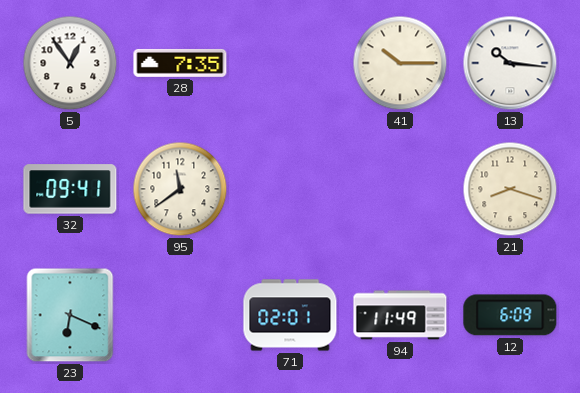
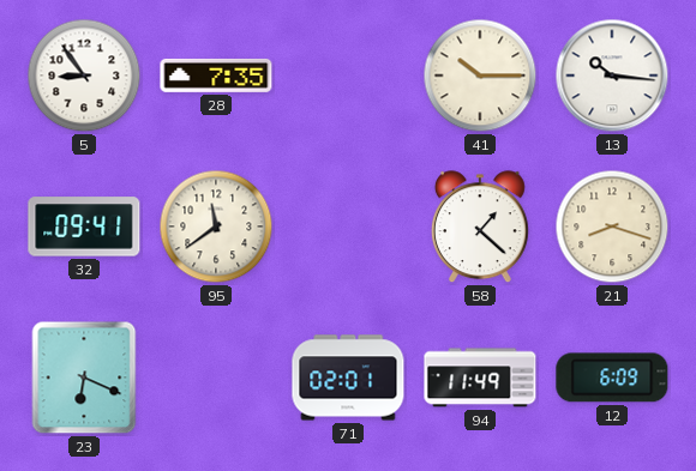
5: 12:54 -> 8:54 (84, 76)
58: none -> 1:22 (480, 228)
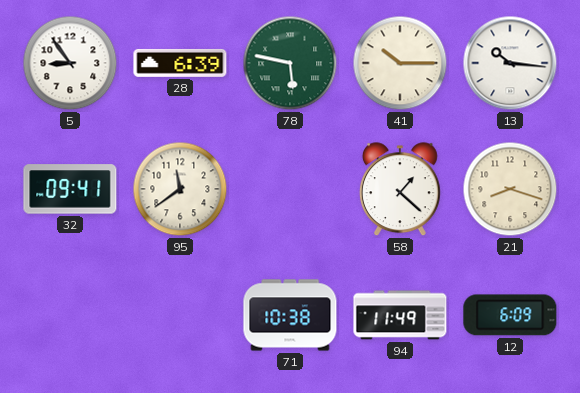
28: 7:35 -> 6:39 (180, 63)
78: none -> 5:47 (290, 63)
23: 6:19 -> none (84, 378)
71: 02:01 -> 10:38 (290, 315)
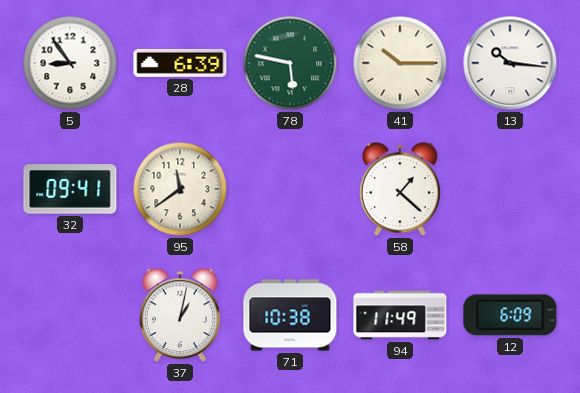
21: 8:18 -> none (510, 189)
37: none -> 1:02 (180, 316)
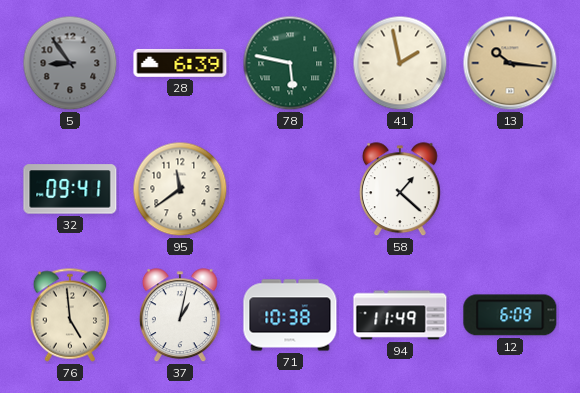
5 dial: white -> grey (70, 63)
41: 10:15 -> 1:58 (400, 63)
13 dial: white -> champagne (510, 63)
76: none -> 4:59 (70, 315)
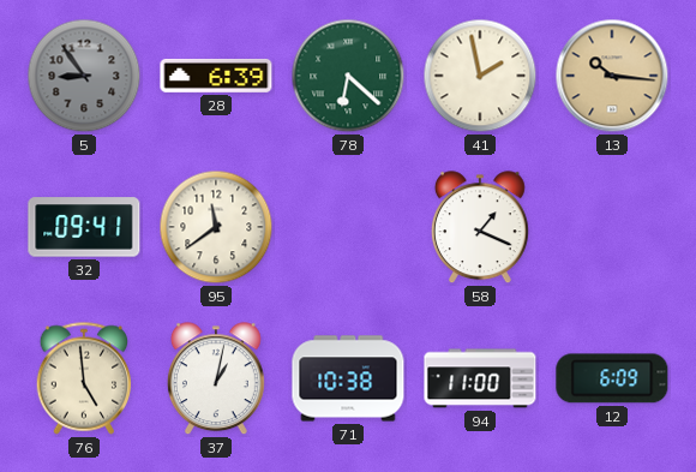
78: 5:47 -> 6:22 (348, 76)
58: 1:22 -> 1:19 (480, 228)
94: 11:49 -> 11:00 (480, 378)
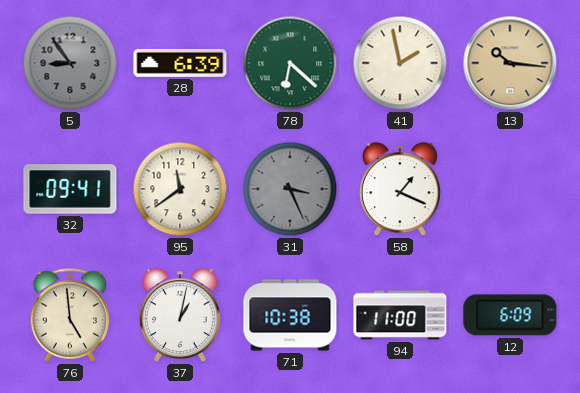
31: none -> 3:26 (290, 189)
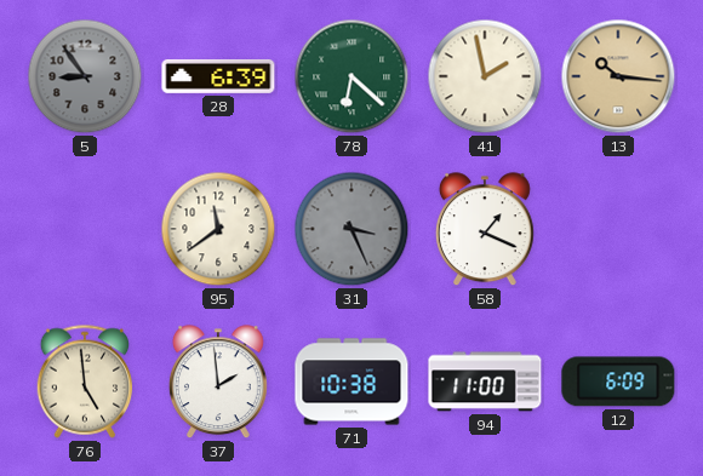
32: 09:41 -> none (70, 189)
37: 1:02 -> 1:59 (218, 383)
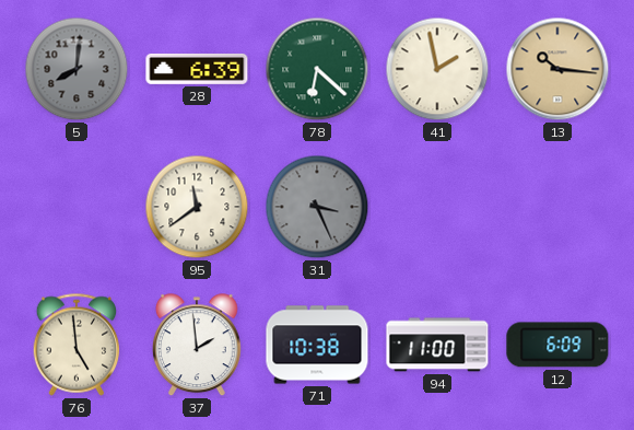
5: 8:54 -> 8:01 (77, 69)
58: 1:19 -> none (485, 230)
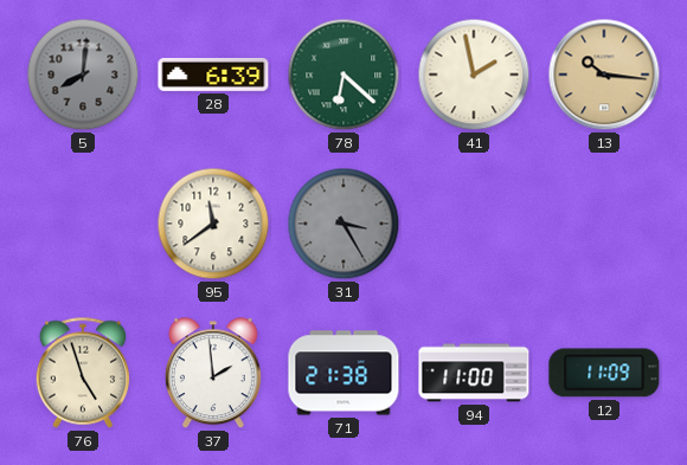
31: 3:26 -> 3:25 (343, 224)
76: 4:59 -> 4:57 (83, 373)
71: 10:38 -> 21:38 (343, 373)
12: 6:09 -> 11:09 (604, 373)
